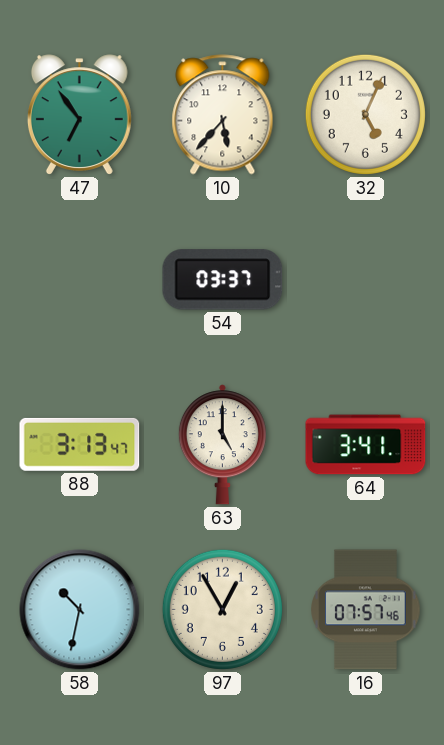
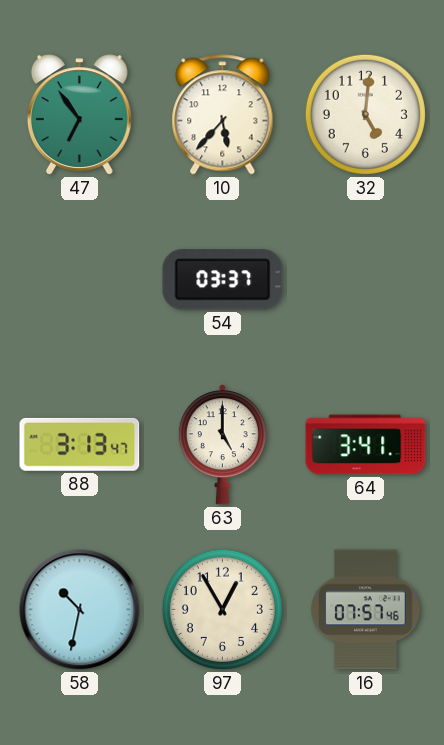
32: 5:04 -> 5:01 (365, 114)
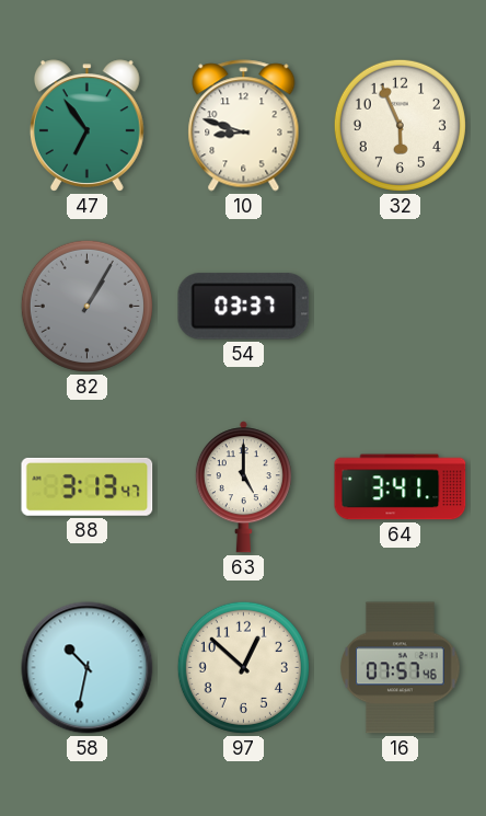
10: 5:37 -> 8:48 (244, 126)
32: 5:01 -> 5:56 (400, 125)
82: none -> 1:05 (86, 306)
97: 12:55 -> 12:52 (243, 667)
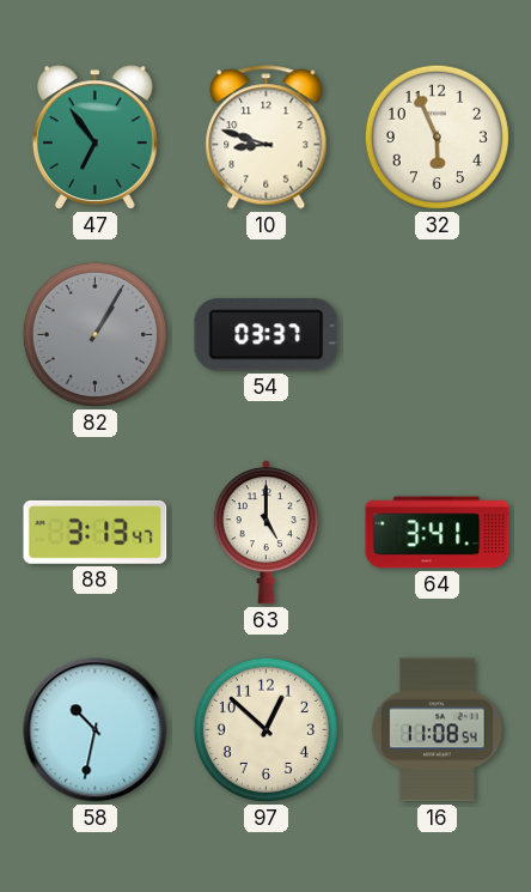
16: 07:57 -> 11:08 (438, 730)
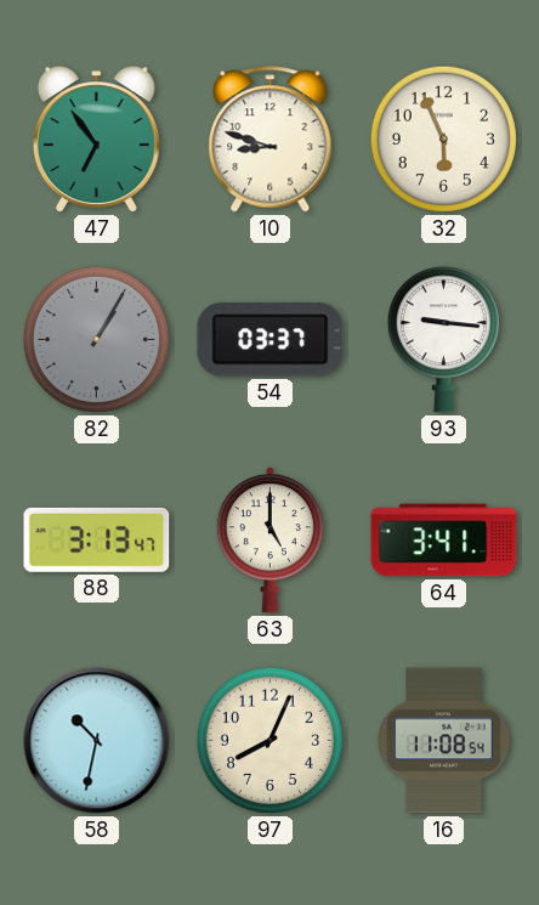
93: none -> 9:16 (443, 340)
97: 12:52 -> 8:04 (269, 740)
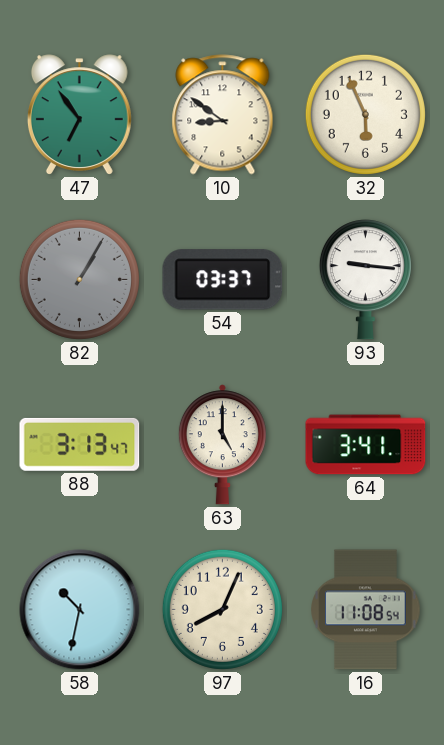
10: 8:48 -> 8:51 (223, 115)
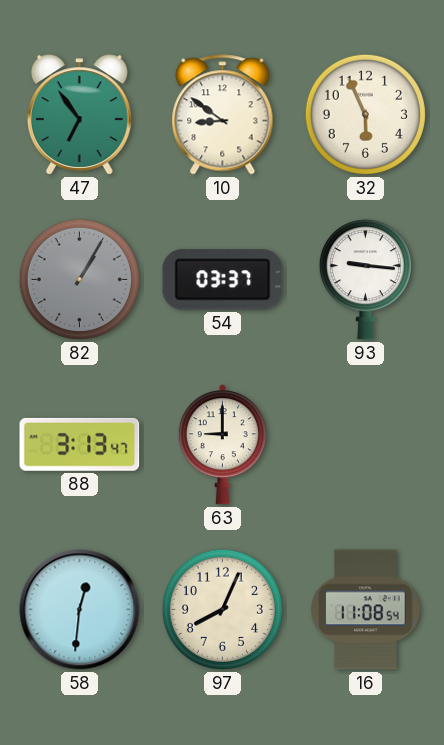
63: 5:00 -> 9:00 (222, 445)
64: 3:41 -> none (366, 445)
58: 10:32 -> 12:31 (80, 610)
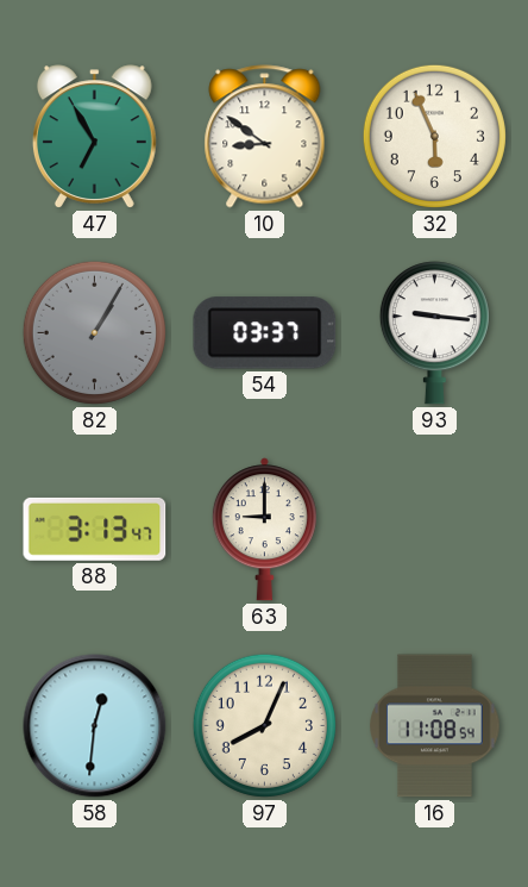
47: 6:54 -> 6:55 (94, 137)
